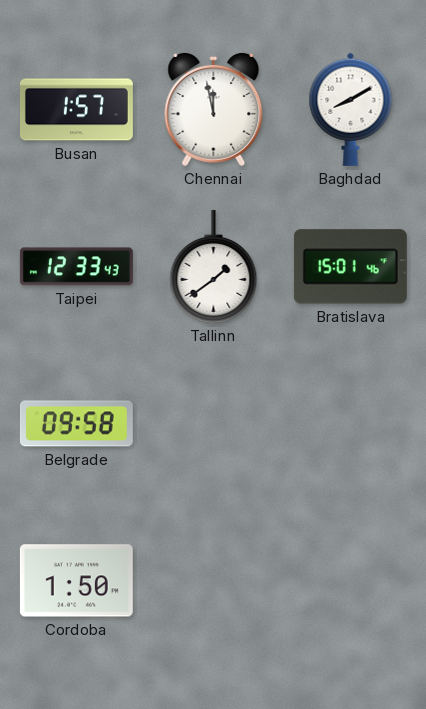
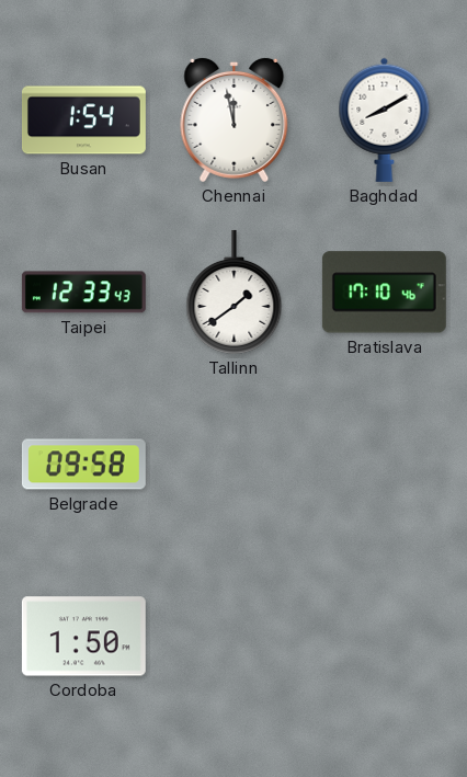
Busan: 1:57 -> 1:54 (83, 121)
Bratislava: 15:01 -> 17:10 (384, 293)
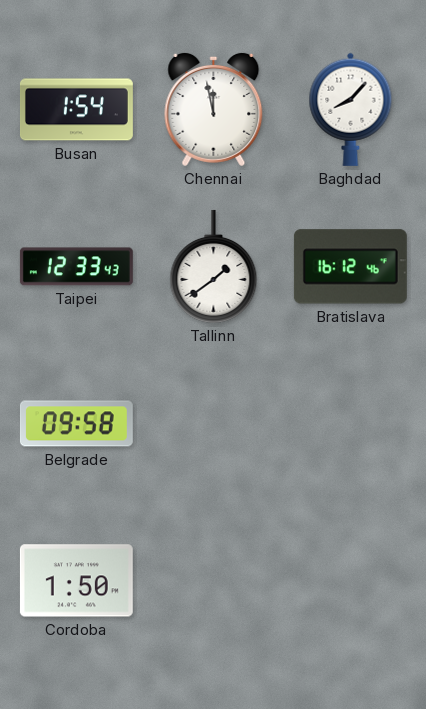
Baghdad: 8:10 -> 8:07 (351, 109)
Bratislava: 17:10 -> 16:12 (350, 267)
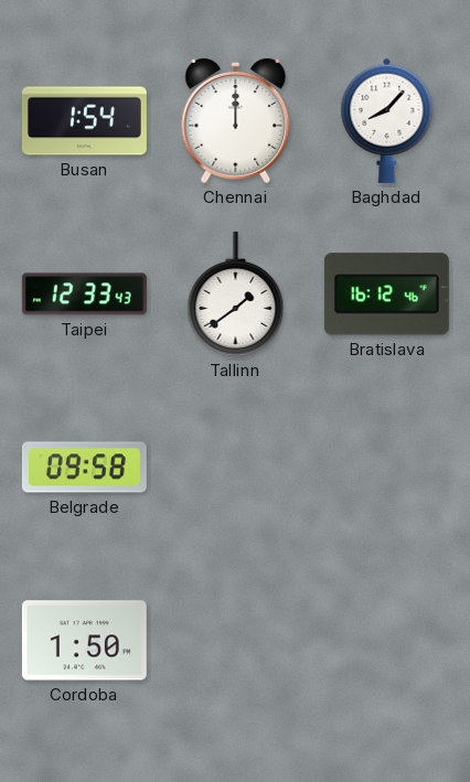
Chennai: 11:58 -> 12:00 (236, 120)
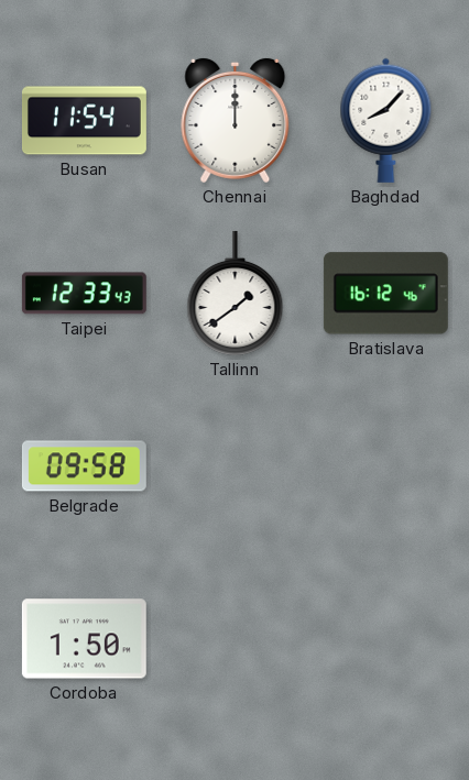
Busan: 1:54 -> 11:54 (84, 121)
